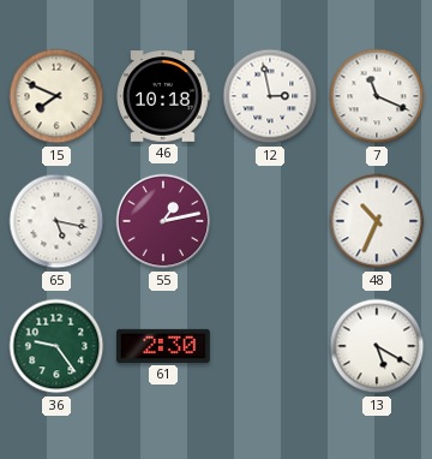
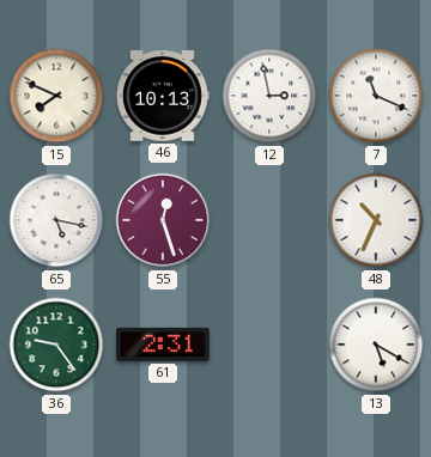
46: 10:18 -> 10:13 (163, 96)
55: 1:13 -> 12:27 (163, 220)
61: 2:30 -> 2:31 (164, 345)
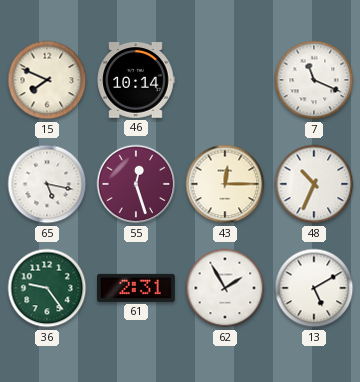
46: 10:13 -> 10:14 (136, 80)
12: 2:58 -> none (269, 96)
43: none -> 12:15 (225, 184)
62: none -> 1:55 (225, 288)
13: 5:20 -> 5:10 (314, 288)
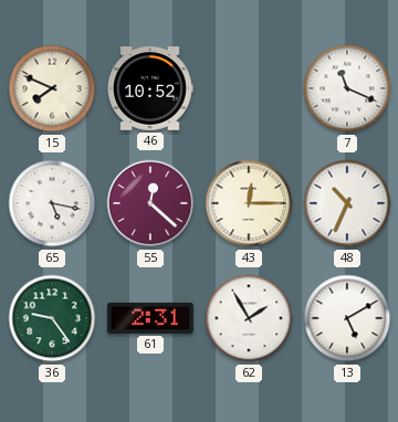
46: 10:14 -> 10:52 (150, 88)
55: 12:27 -> 12:22 (150, 203)
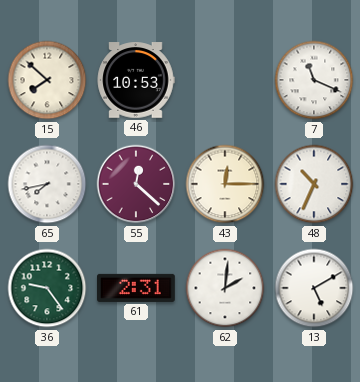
15: 7:49 -> 7:52 (47, 80)
46: 10:52 -> 10:53 (136, 80)
65: 5:17 -> 7:43 (47, 184)
62: 1:55 -> 2:01 (225, 288)
